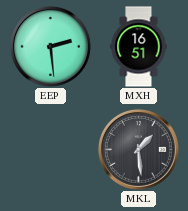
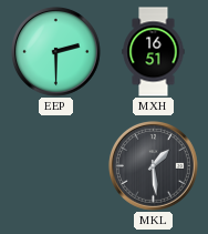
EEP: 2:29 -> 2:30 (55, 51)
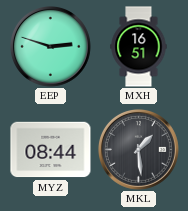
EEP: 2:30 -> 2:48 (50, 46)
MYZ: none -> 08:44 (51, 150)
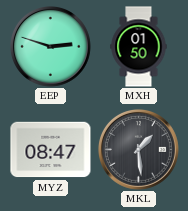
MXH: 16:51 -> 01:50 (139, 47)
MYZ: 08:44 -> 08:47 (51, 150)
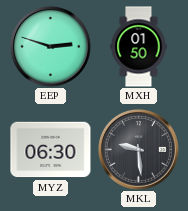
MYZ: 08:47 -> 06:30 (51, 150)
MKL: 1:29 -> 9:29 (138, 149)
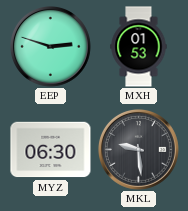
MXH: 01:50 -> 01:53 (139, 47)
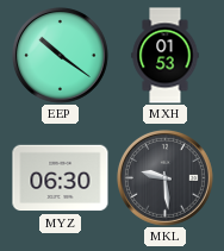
EEP: 2:48 -> 10:21 (60, 55)
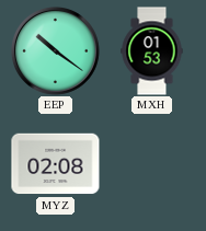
MYZ: 06:30 -> 02:08 (56, 164)
MKL: 9:29 -> none (164, 177)
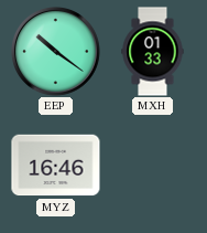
MXH: 01:53 -> 01:33 (153, 52)
MYZ: 02:08 -> 16:46 (56, 166)
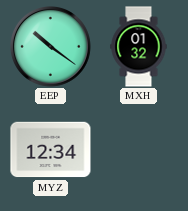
MXH: 01:33 -> 01:32 (139, 47)
MYZ: 16:46 -> 12:34 (51, 150)
